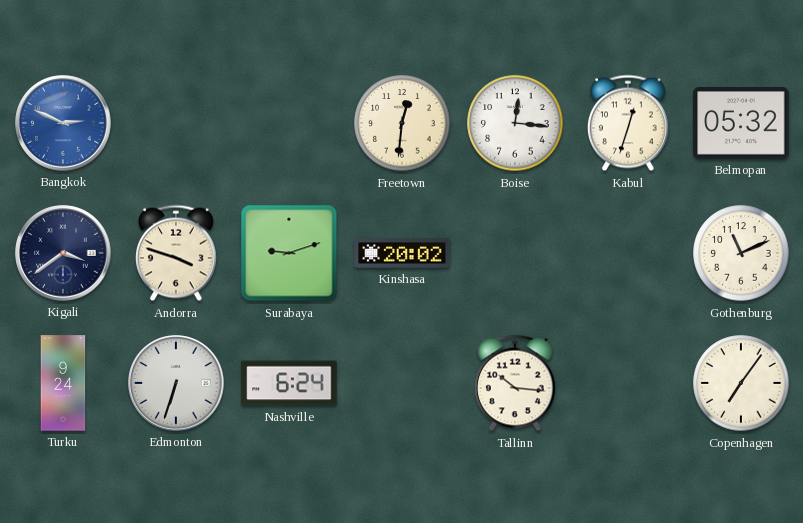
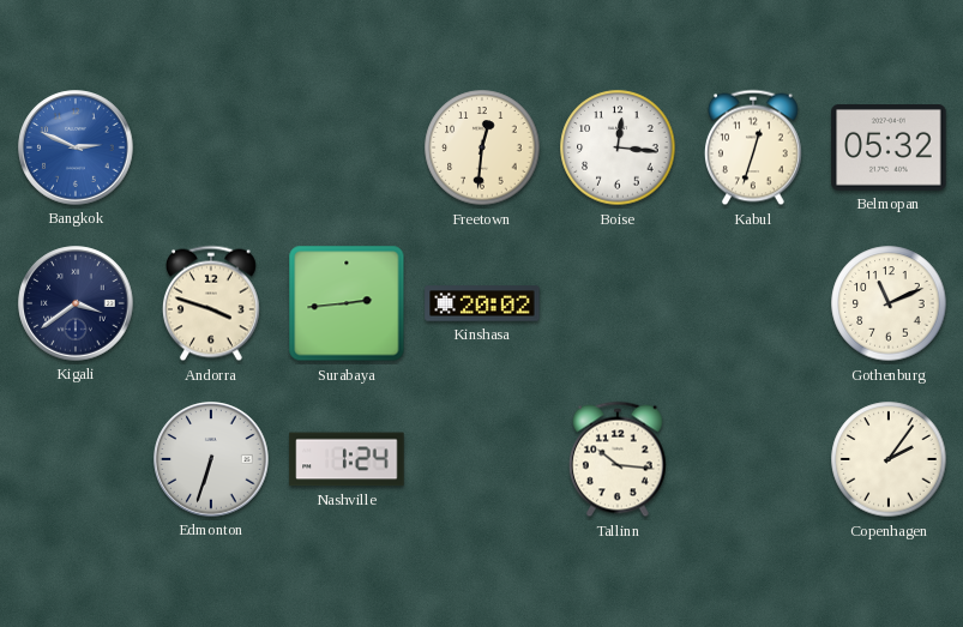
Surabaya: 9:12 -> 2:44 (347, 303)
Turku: 9:24 -> none (63, 383)
Nashville: 6:24 -> 1:24 (347, 459)
Copenhagen: 7:06 -> 2:06 (889, 459)
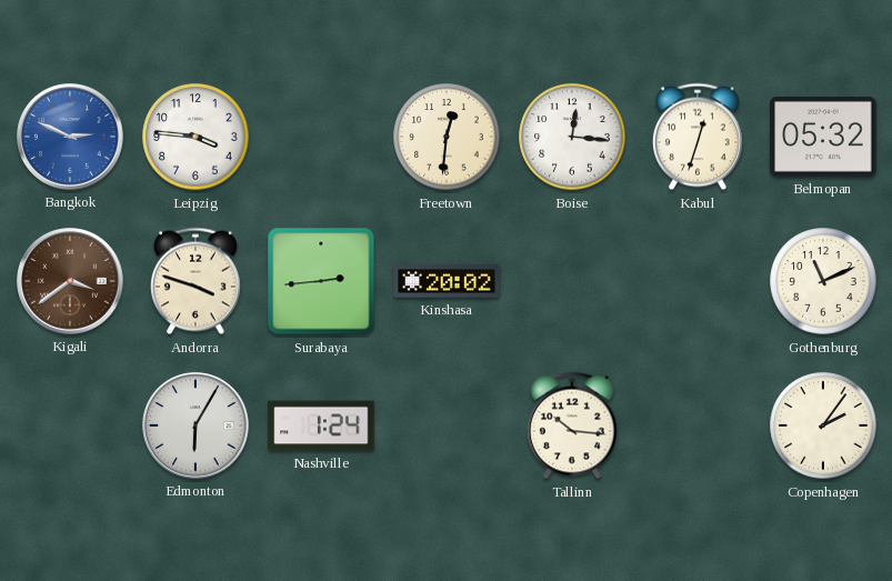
Leipzig: none -> 3:46 (196, 137)
Kigali dial: navy -> brown (70, 281)
Edmonton: 6:33 -> 6:05 (196, 425)
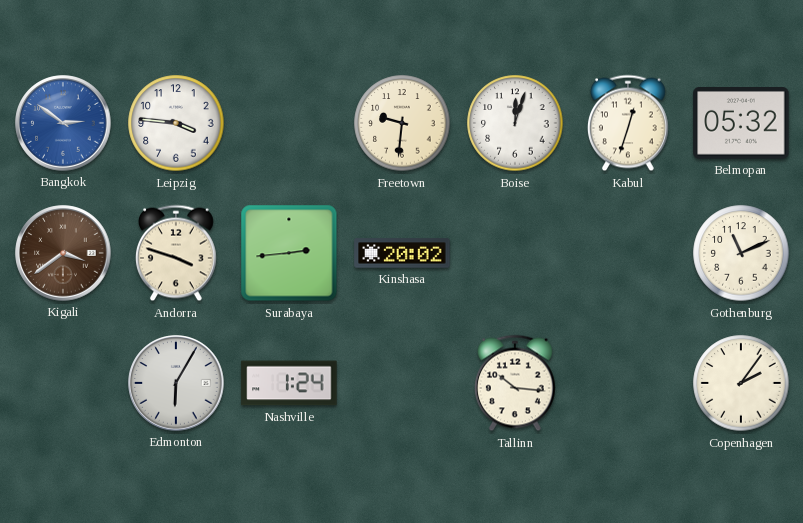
Bangkok: 2:49 -> 2:51 (63, 123)
Freetown: 12:31 -> 9:31 (402, 123)
Boise: 12:16 -> 12:03 (515, 123)
